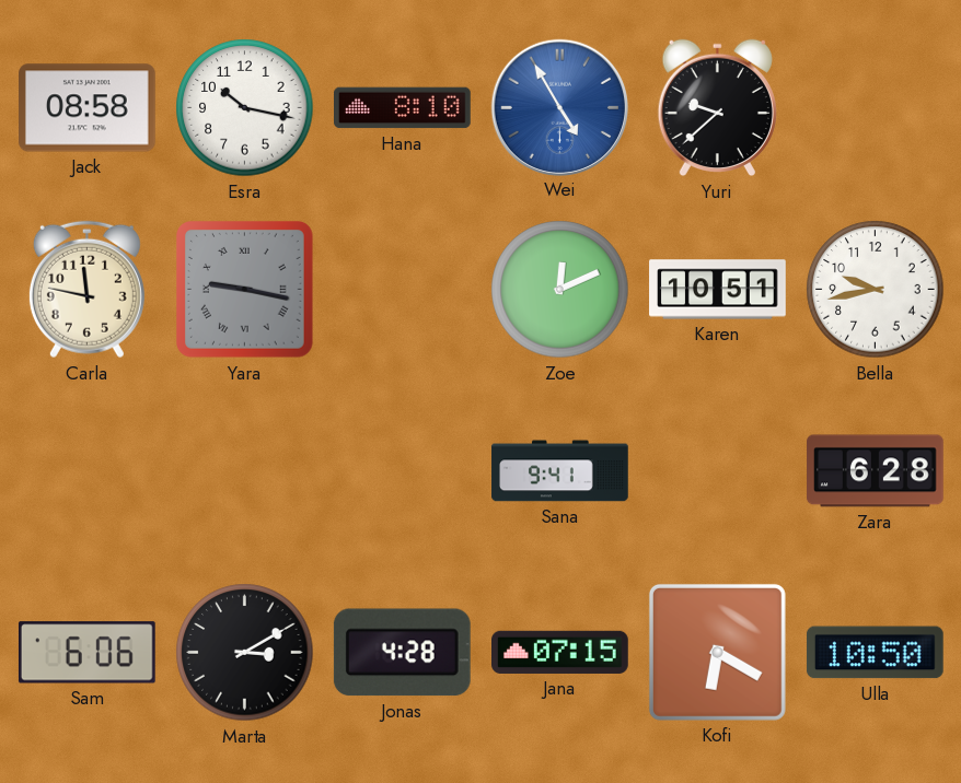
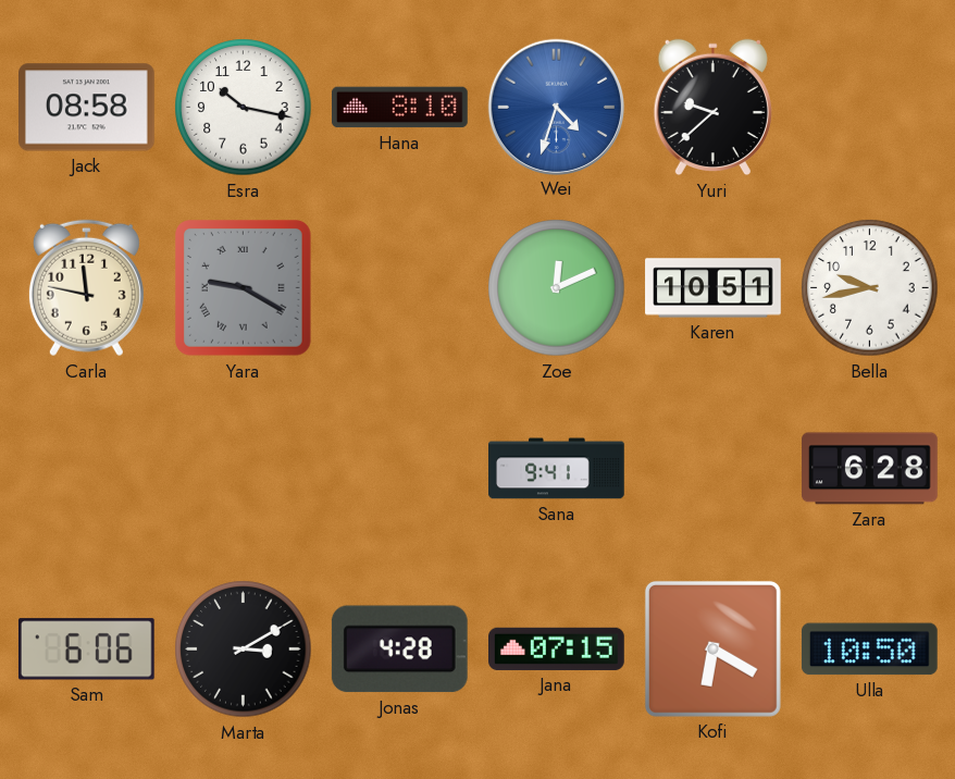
Wei: 4:55 -> 4:33 (556, 107)
Yara: 9:17 -> 9:20 (244, 288)
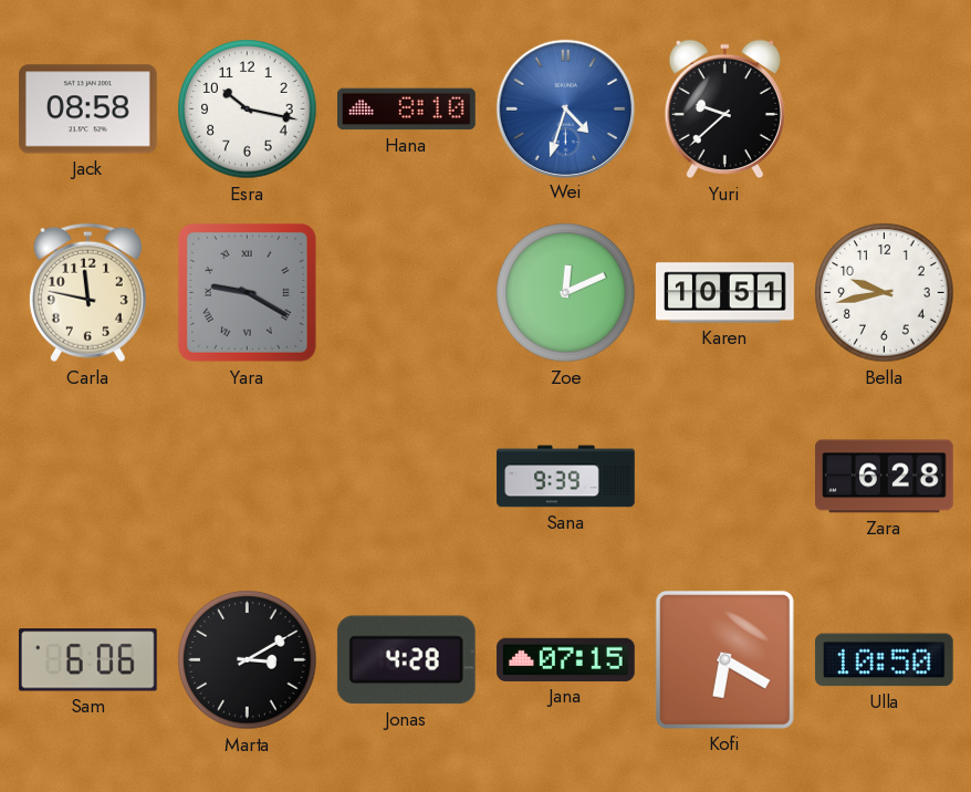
Sana: 9:41 -> 9:39 (566, 477)
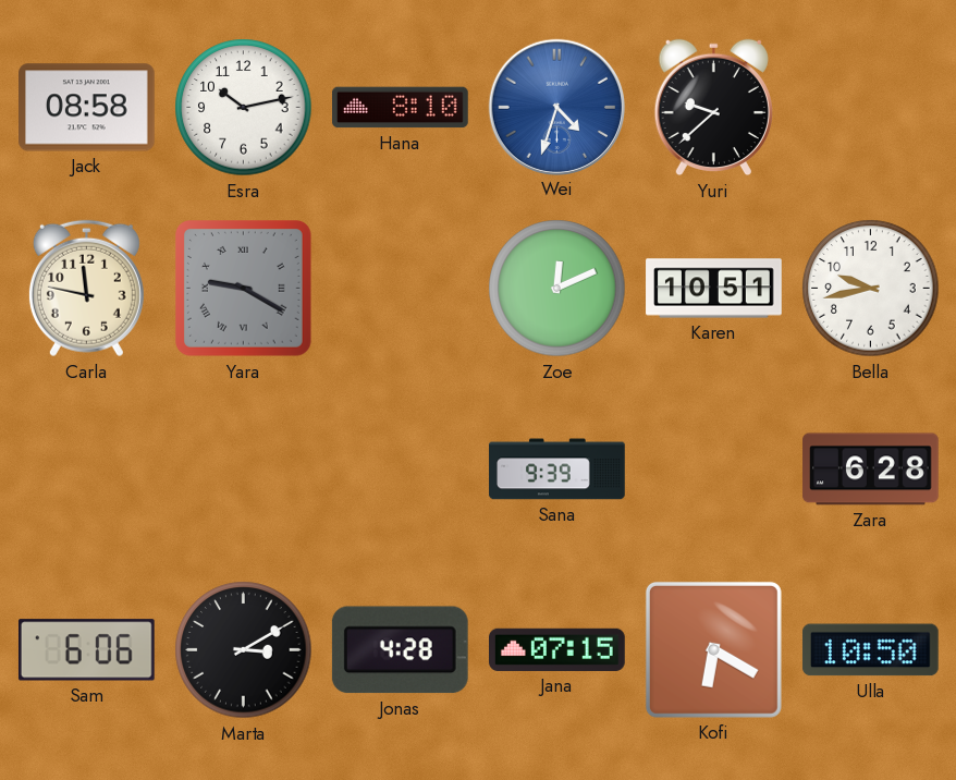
Esra: 10:17 -> 10:13 (244, 108)
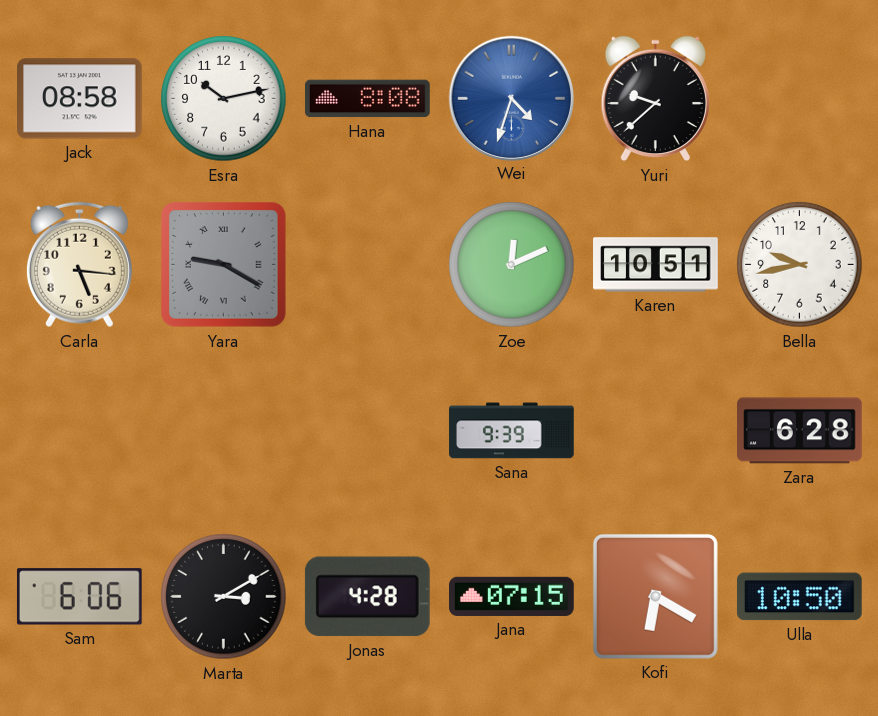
Hana: 8:10 -> 8:08 (368, 99)
Carla: 11:47 -> 5:16 (79, 265)
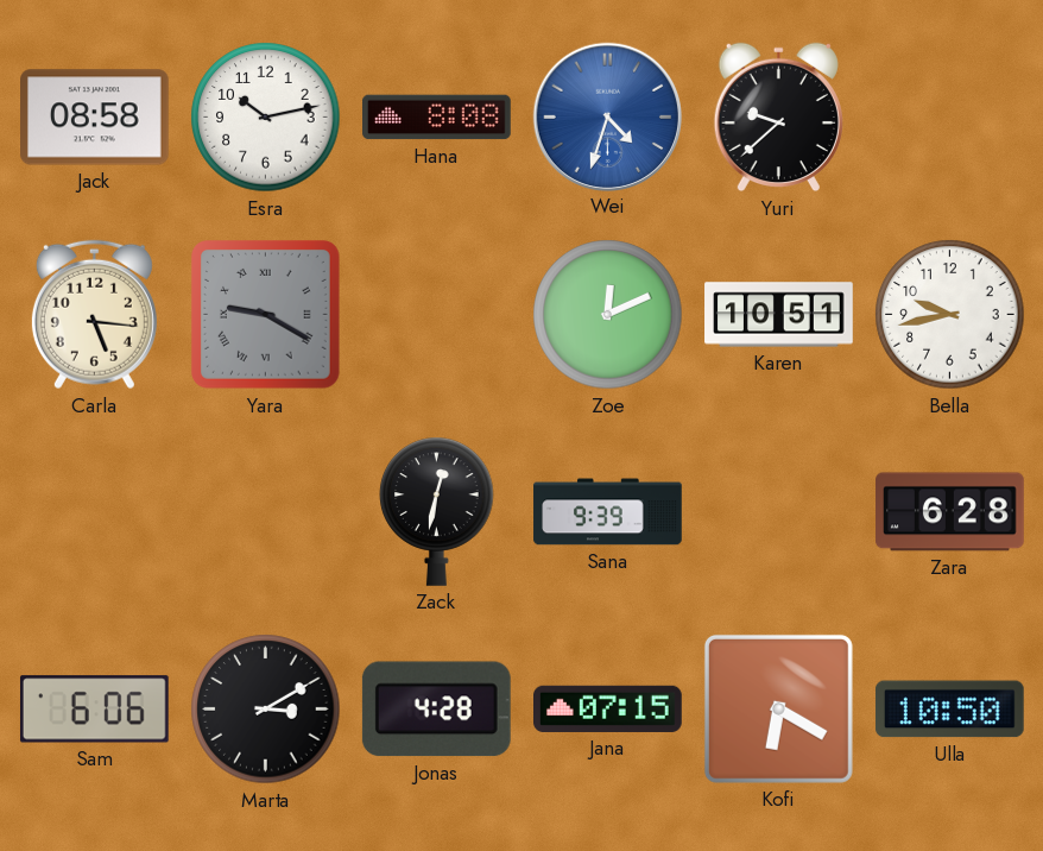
Zack: none -> 12:32 (437, 511)
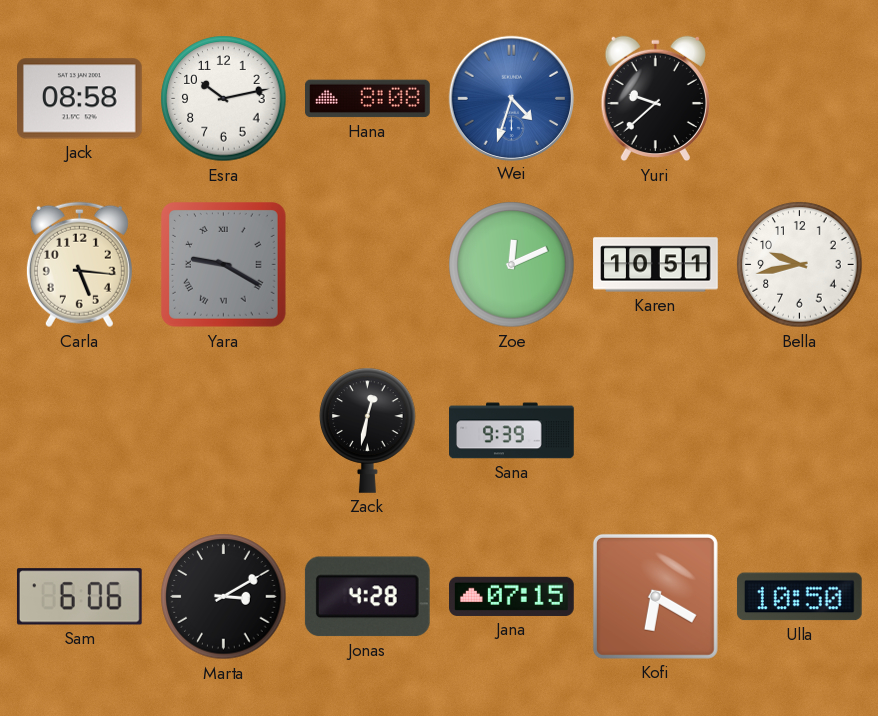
Zara: 6:28 -> none (950, 512)
